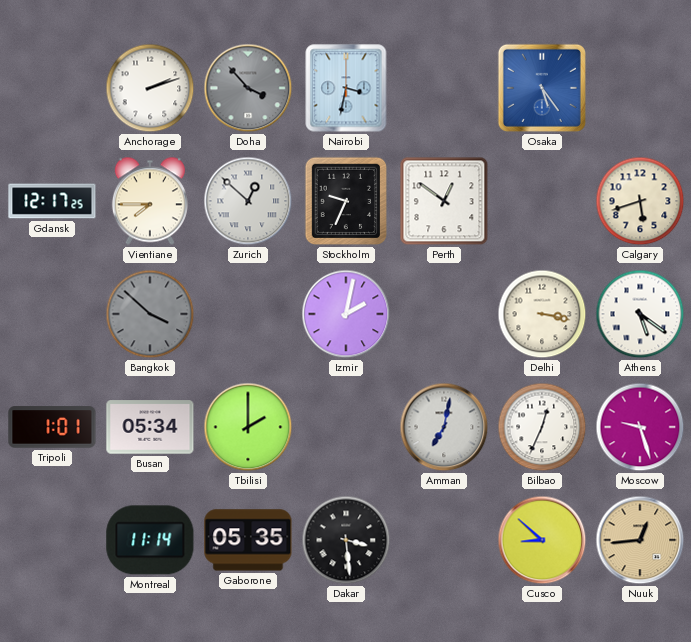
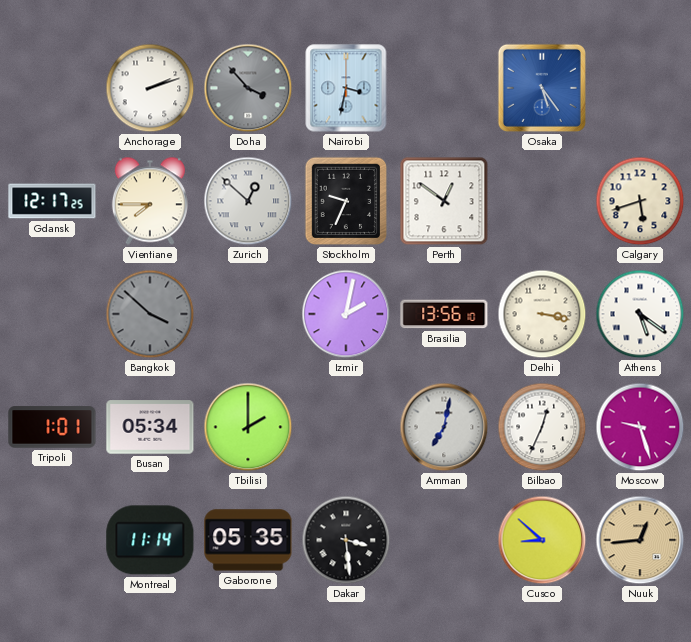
Brasilia: none -> 13:56 (444, 314)
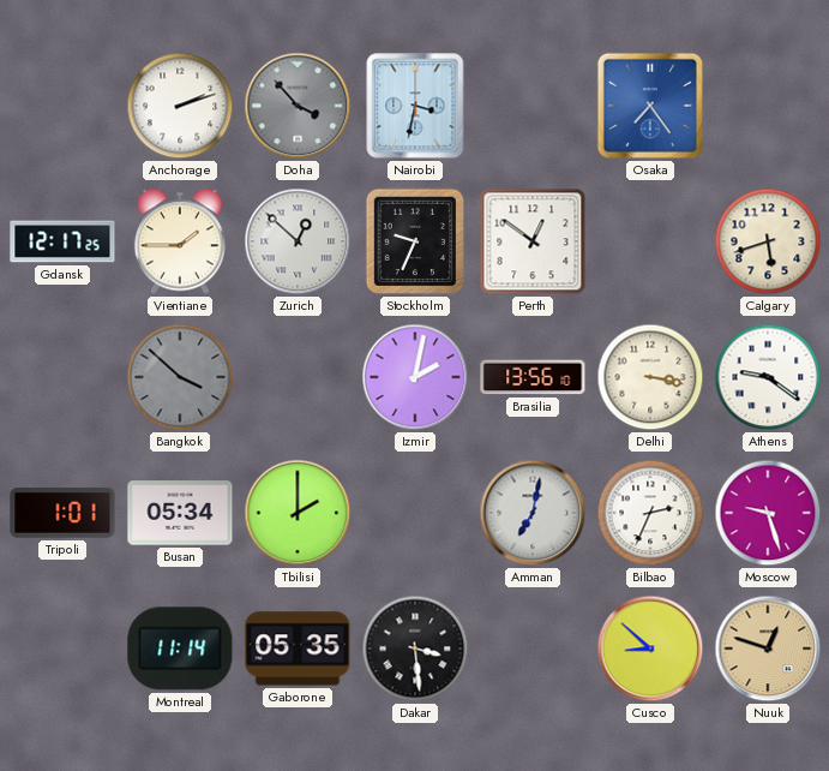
Osaka: 5:24 -> 7:24 (650, 106)
Vientiane: 7:45 -> 1:45 (180, 241)
Athens: 5:21 -> 9:21 (768, 377)
Bilbao: 12:34 -> 2:34 (650, 513)
Nuuk: 12:44 -> 12:48 (768, 649)
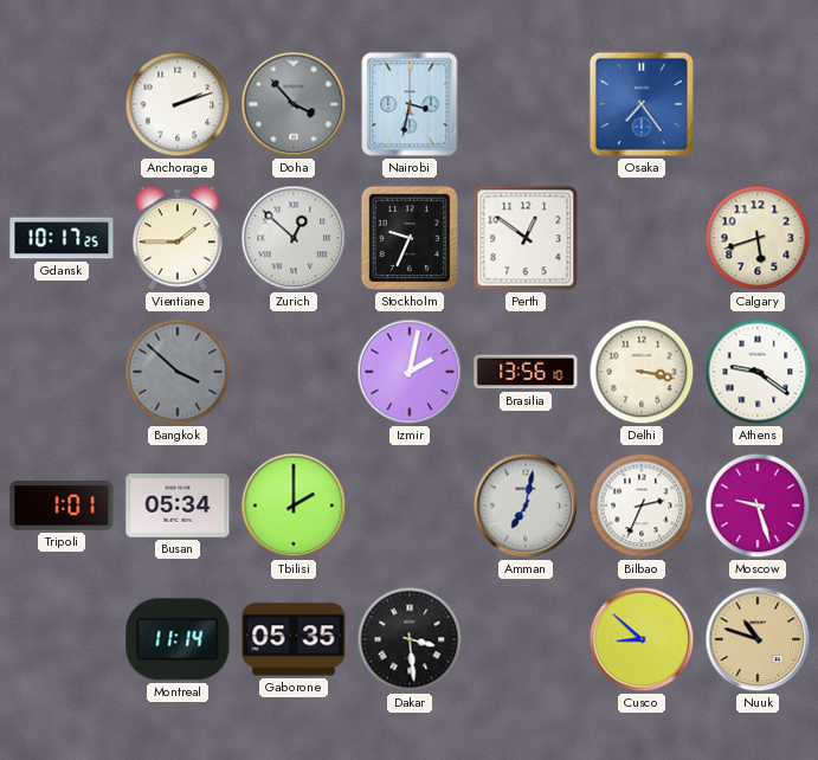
Gdansk: 12:17 -> 10:17 (62, 238)
Nuuk: 12:48 -> 10:48 (758, 639)
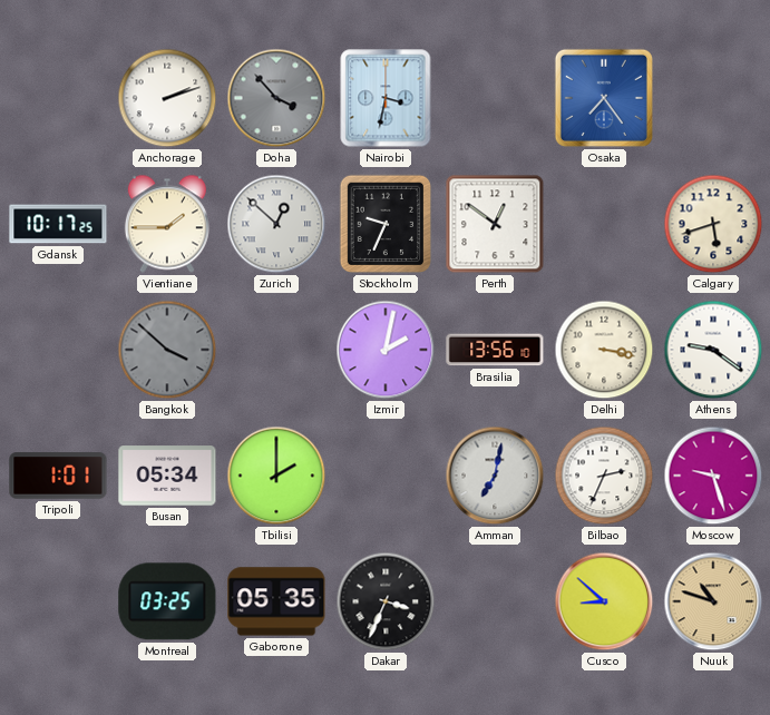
Montreal: 11:14 -> 03:25 (167, 601)
Dakar: 3:29 -> 3:34 (386, 601)
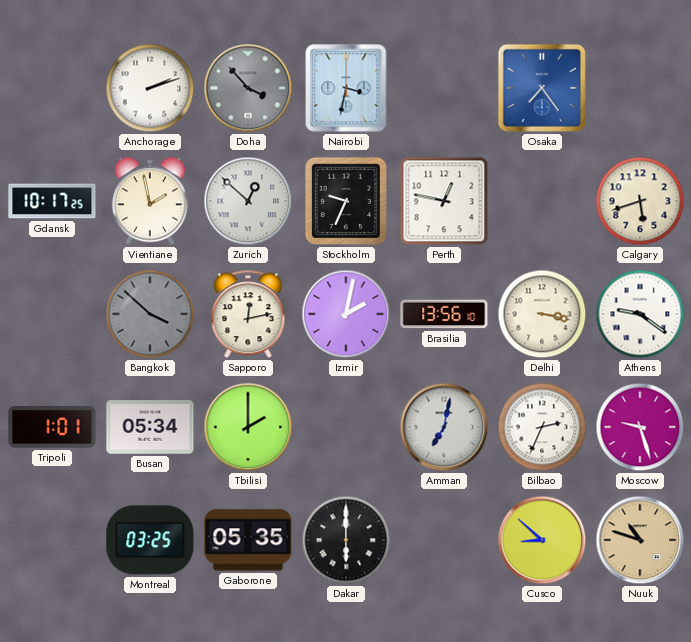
Vientiane: 1:45 -> 1:58 (150, 201)
Perth: 12:51 -> 12:47 (444, 201)
Sapporo: none -> 12:13 (248, 315)
Dakar: 3:34 -> 6:00 (346, 540)
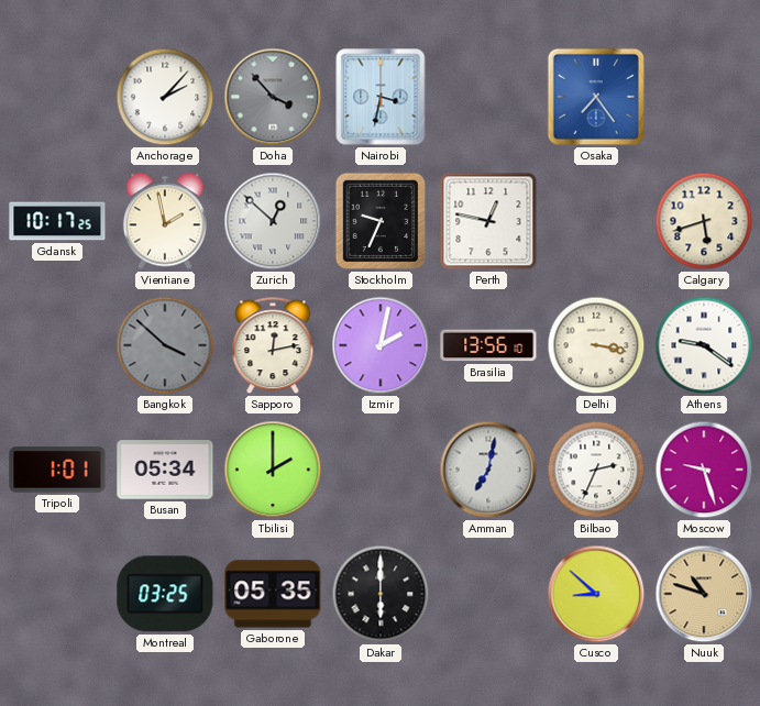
Anchorage: 2:12 -> 2:07 (165, 97)
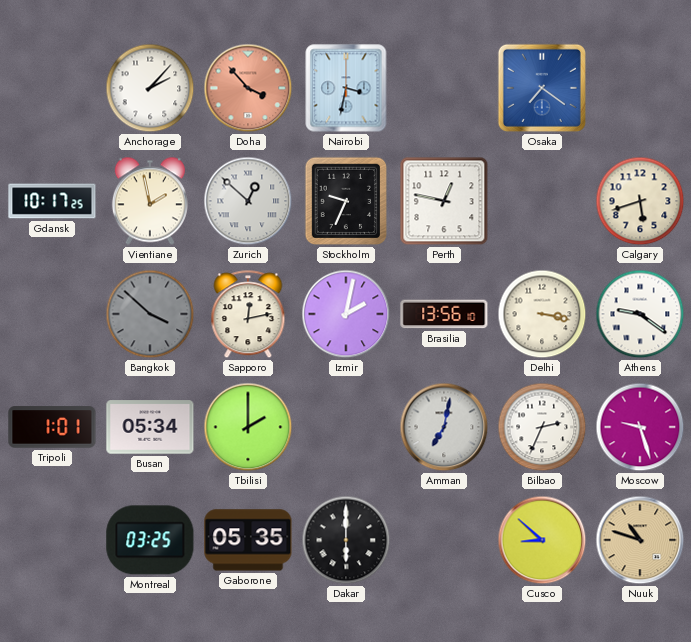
Doha dial: grey -> salmon (248, 88)
Osaka: 7:24 -> 7:21 (542, 88)
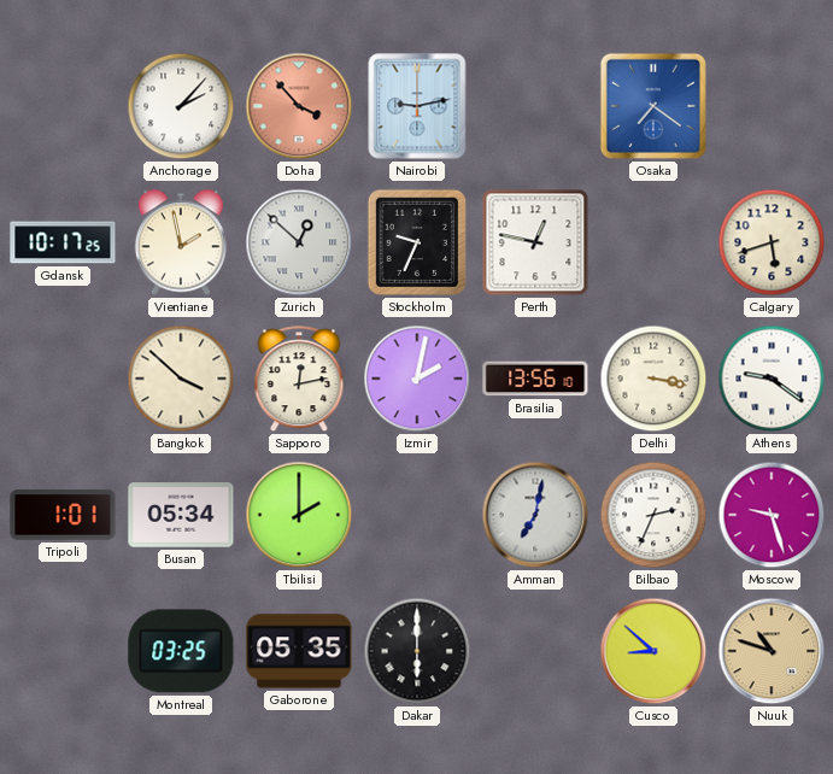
Nairobi: 3:32 -> 9:13 (417, 106)
Bangkok dial: grey -> cream (181, 379)
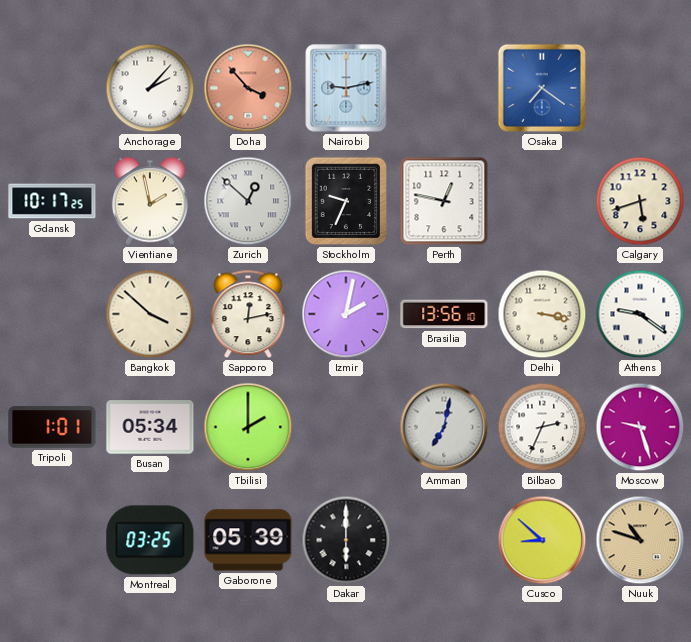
Gaborone: 05:35 -> 05:39 (248, 540)
